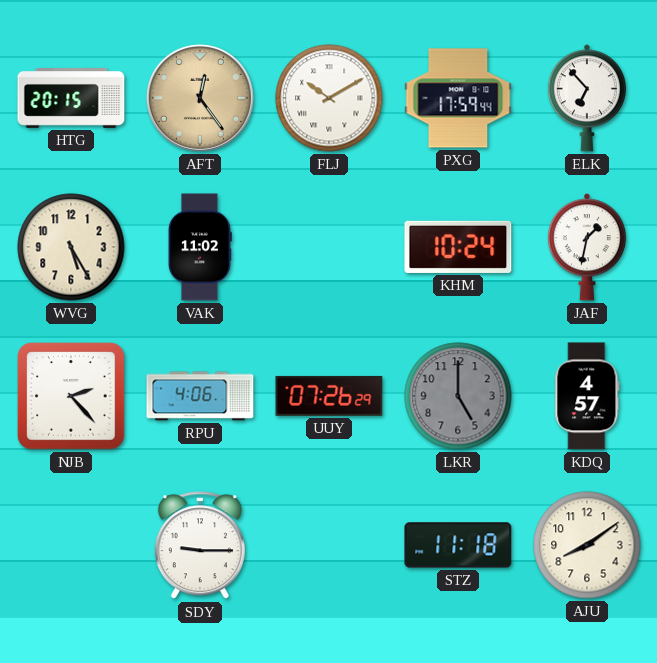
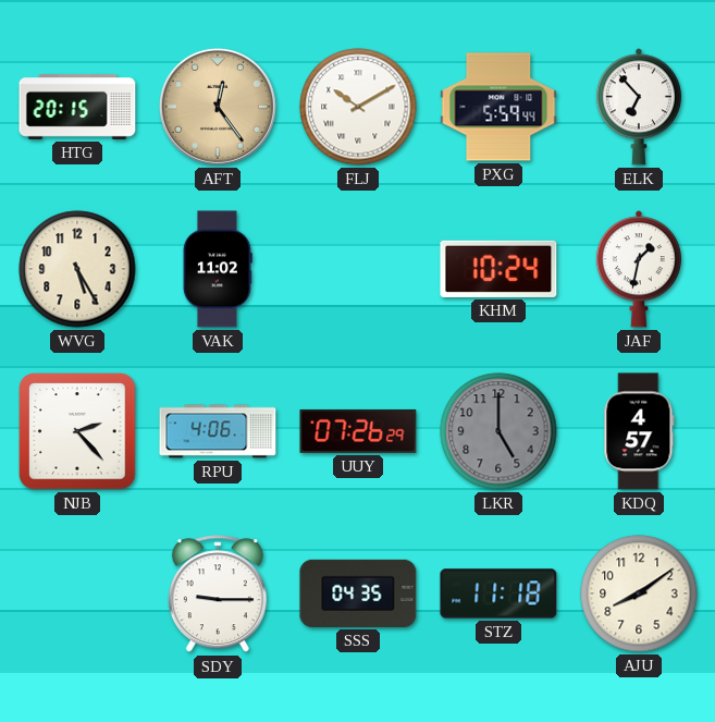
PXG: 17:59 -> 5:59 (498, 107)
SSS: none -> 04:35 (358, 593)
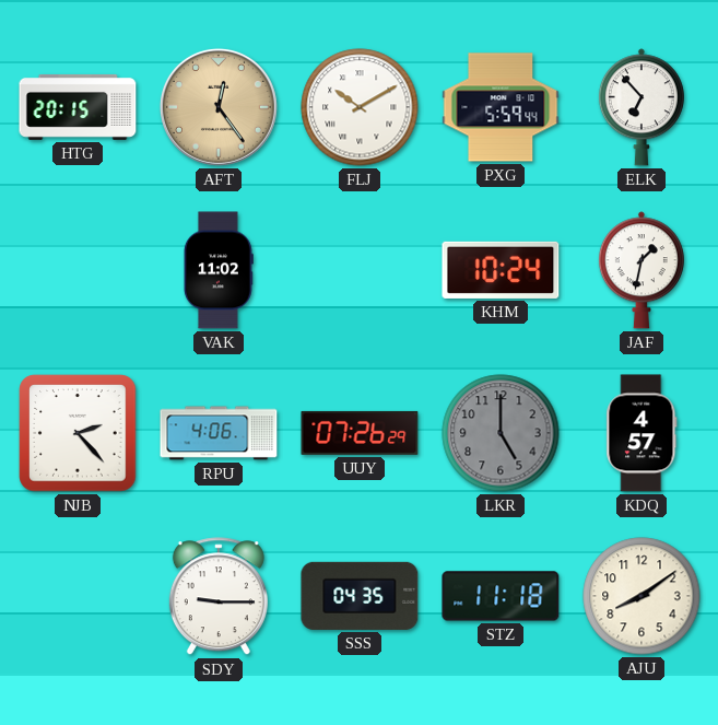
WVG: 5:25 -> none (77, 269)
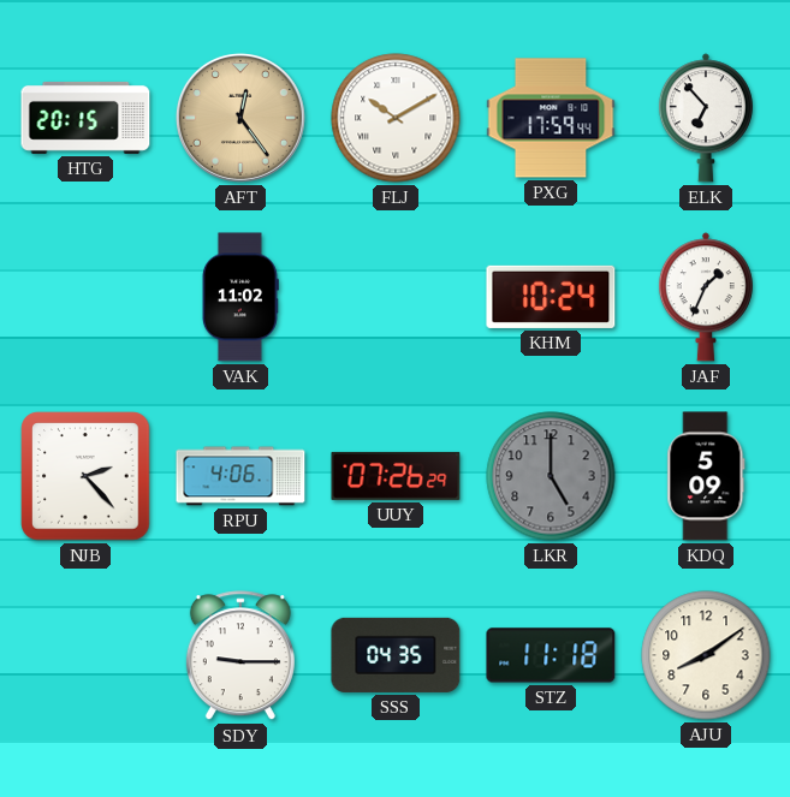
PXG: 5:59 -> 17:59 (551, 118)
JAF: 1:32 -> 1:34 (706, 297)
KDQ: 4:57 -> 5:09 (706, 476)
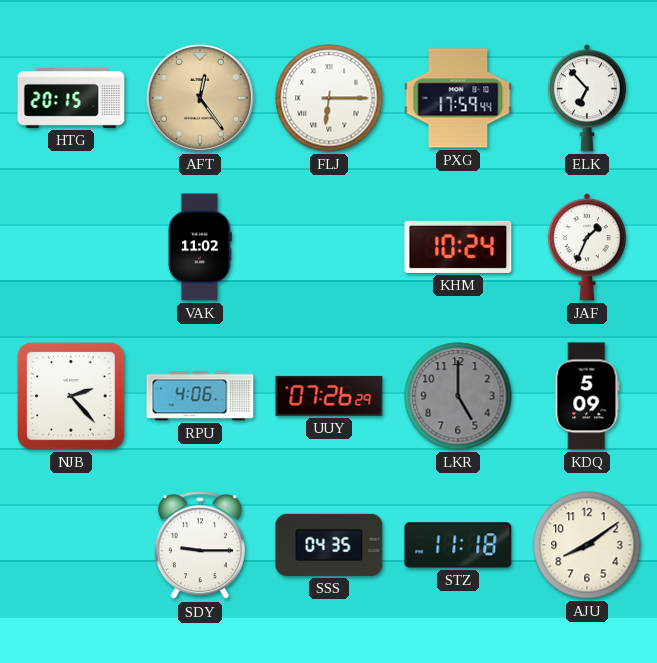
FLJ: 10:10 -> 6:15 (329, 98)
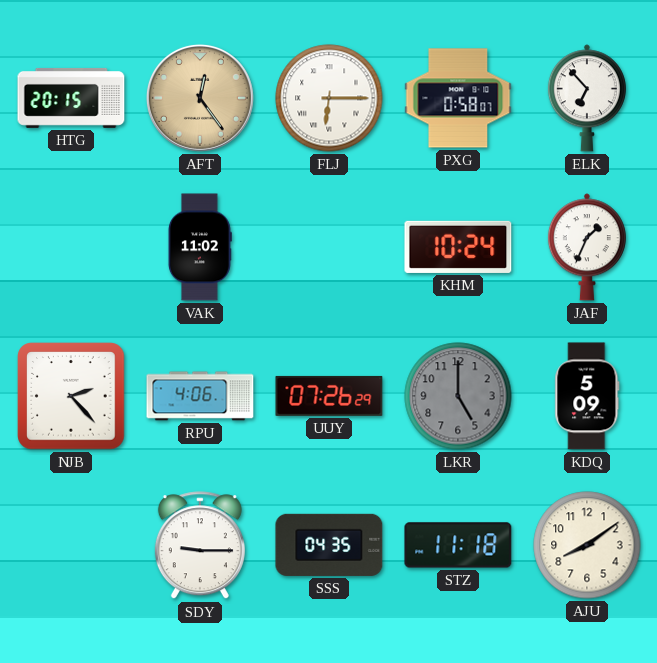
PXG: 17:59 -> 0:58 (458, 98)
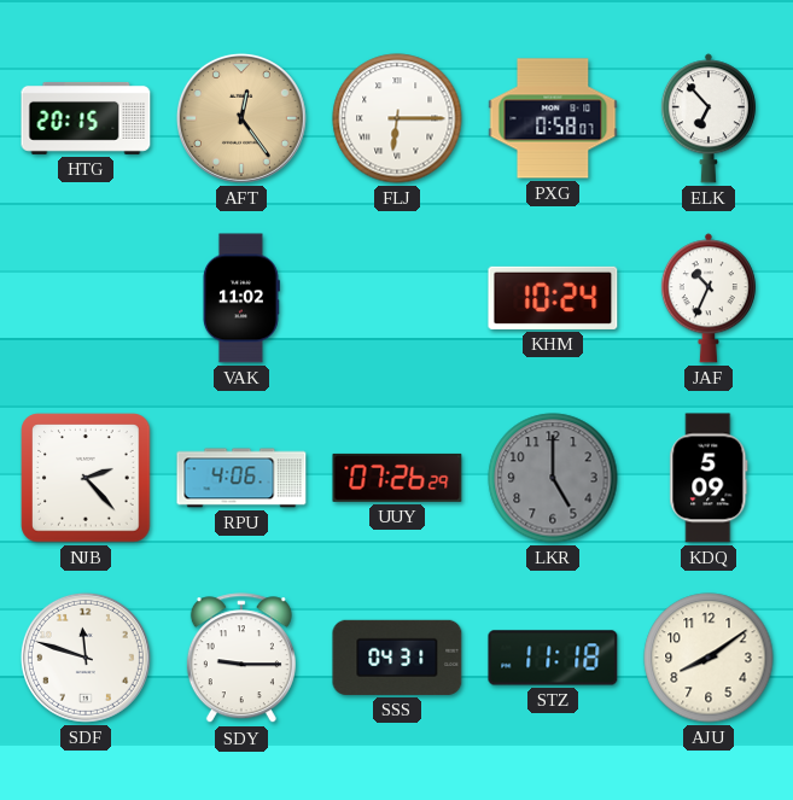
JAF: 1:34 -> 10:34 (709, 298)
SDF: none -> 11:48 (86, 658)
SSS: 04:35 -> 04:31 (397, 658)
